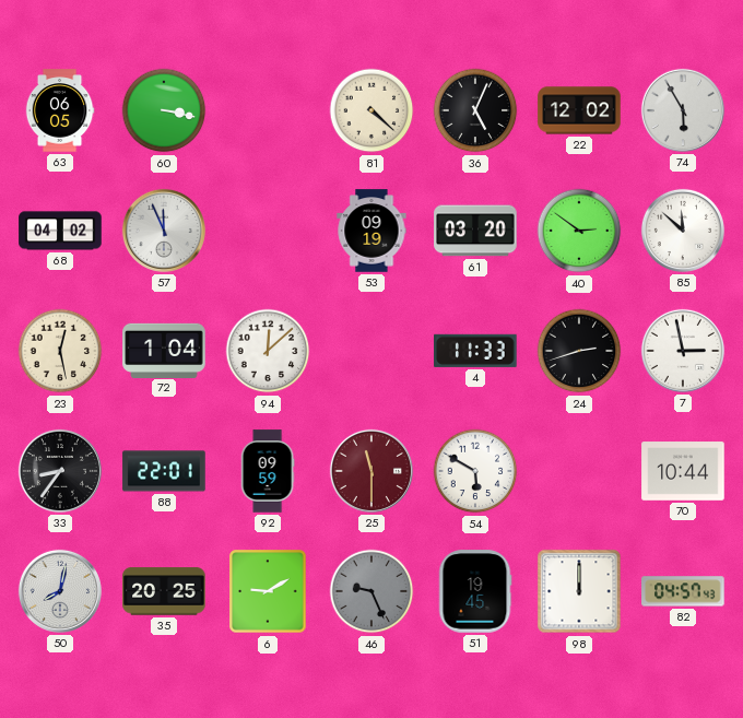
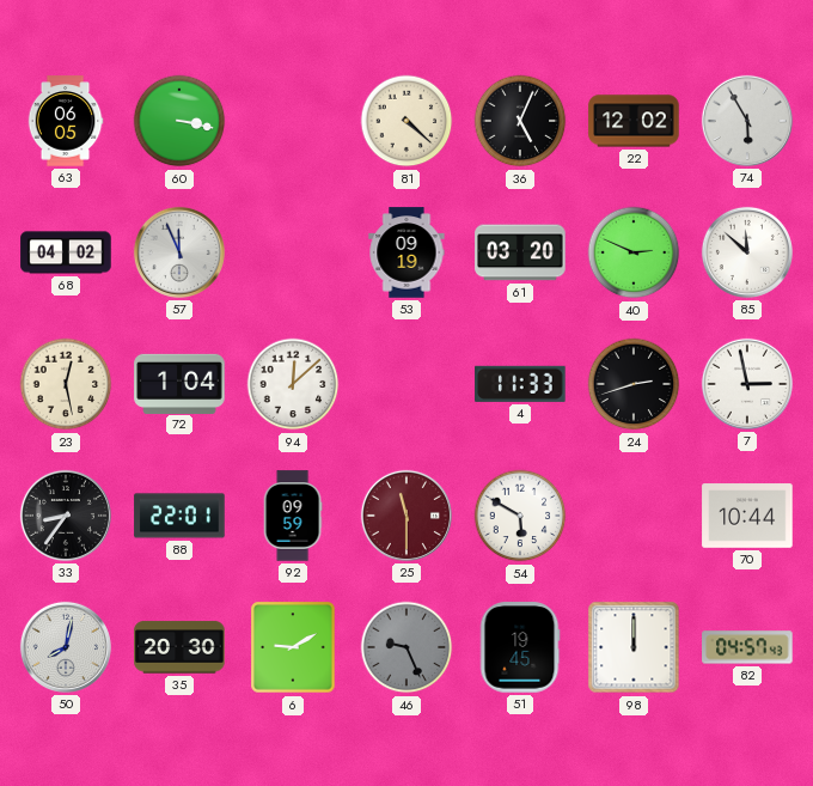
40: 2:51 -> 2:49 (634, 252)
35: 20:25 -> 20:30 (179, 647)
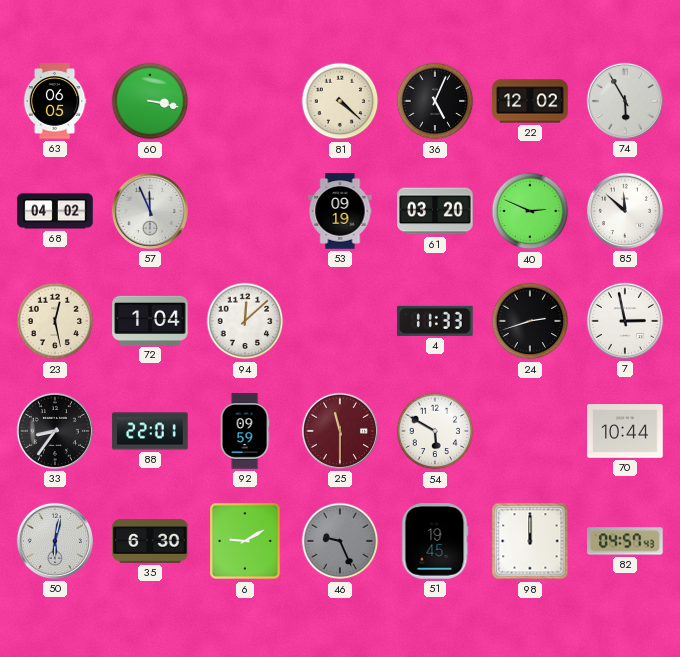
50: 8:02 -> 6:02 (55, 541)
35: 20:30 -> 6:30 (150, 541)
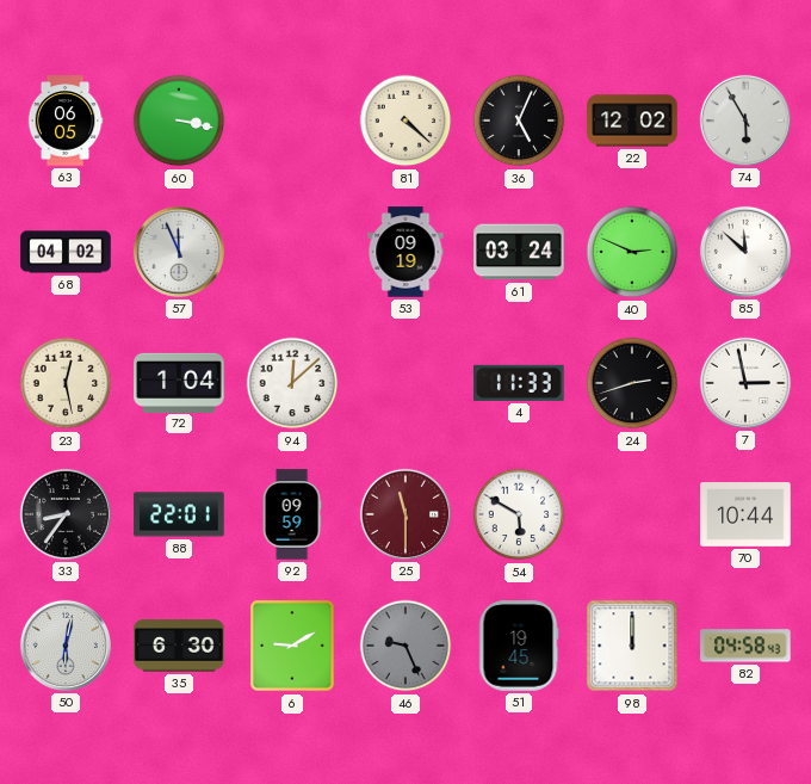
61: 03:20 -> 03:24 (519, 252)
82: 04:57 -> 04:58 (745, 646)
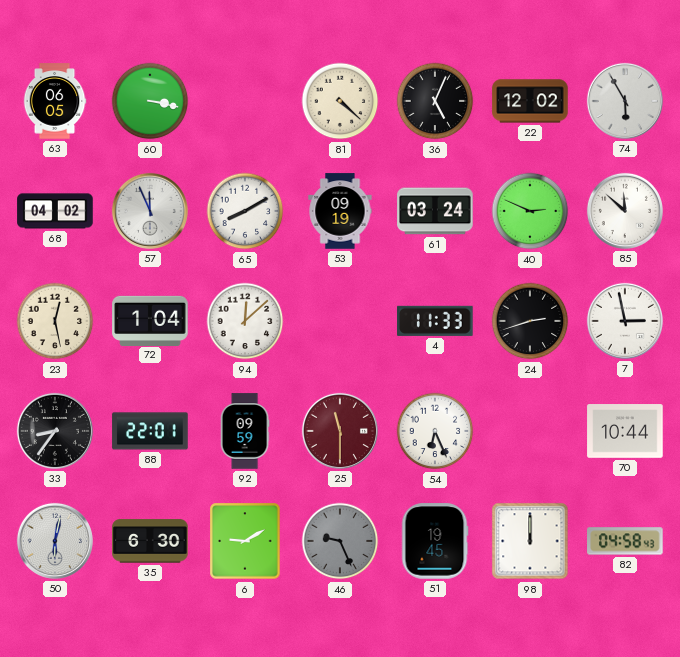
65: none -> 8:10 (245, 211)
54: 5:50 -> 6:26 (435, 431)
